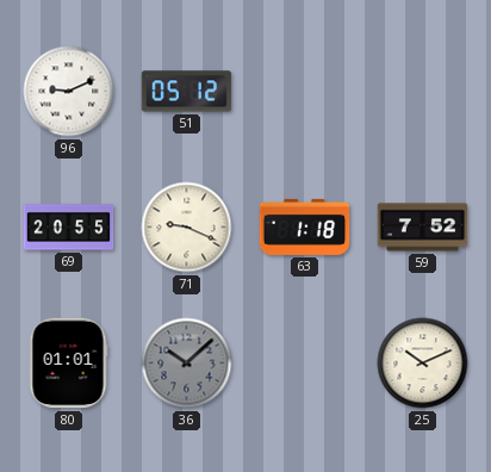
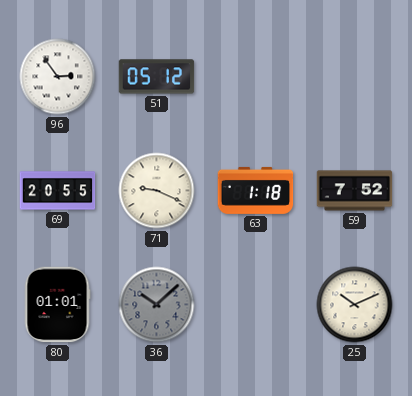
96: 9:11 -> 2:54 (58, 77)
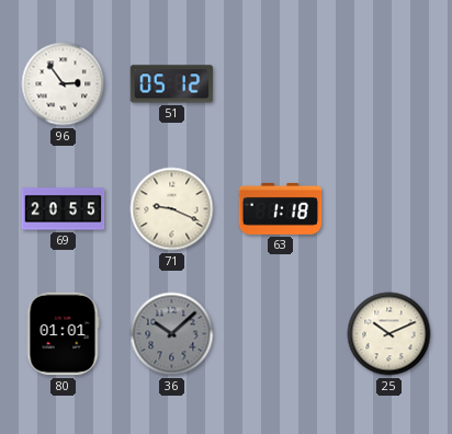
59: 7:52 -> none (355, 191)
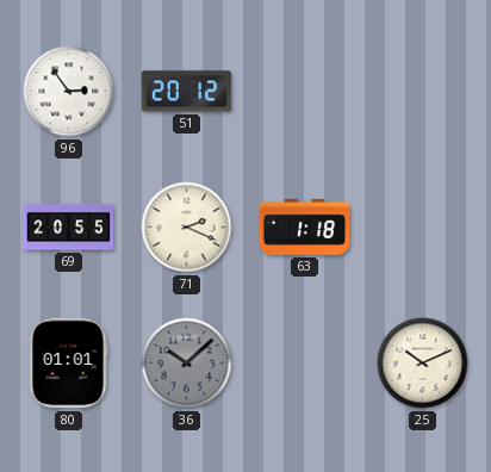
51: 05:12 -> 20:12 (187, 92)
71: 9:19 -> 2:19 (187, 228)
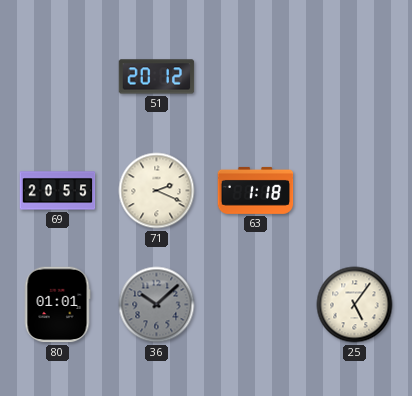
96: 2:54 -> none (69, 92)
25: 10:11 -> 5:06 (355, 305)
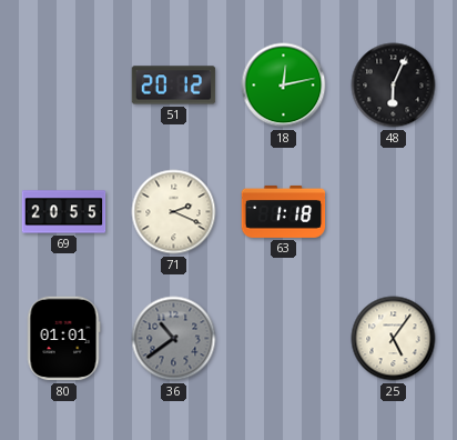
18: none -> 12:13 (284, 86)
48: none -> 6:04 (394, 86)
36: 10:08 -> 10:39 (174, 339)
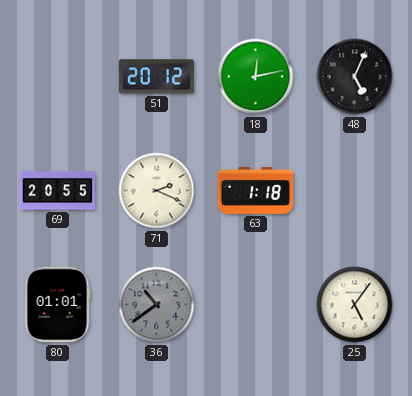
48: 6:04 -> 5:04 (355, 77)
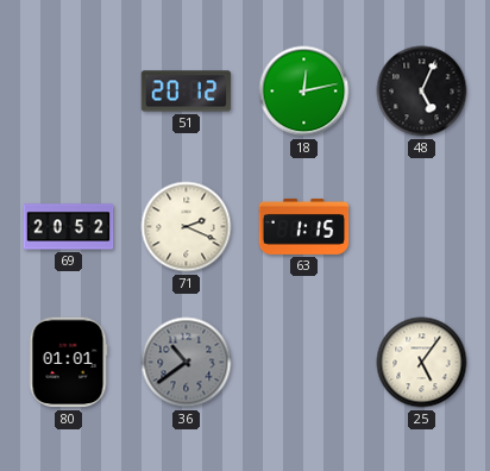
69: 20:55 -> 20:52 (69, 227)
63: 1:18 -> 1:15 (304, 226)
